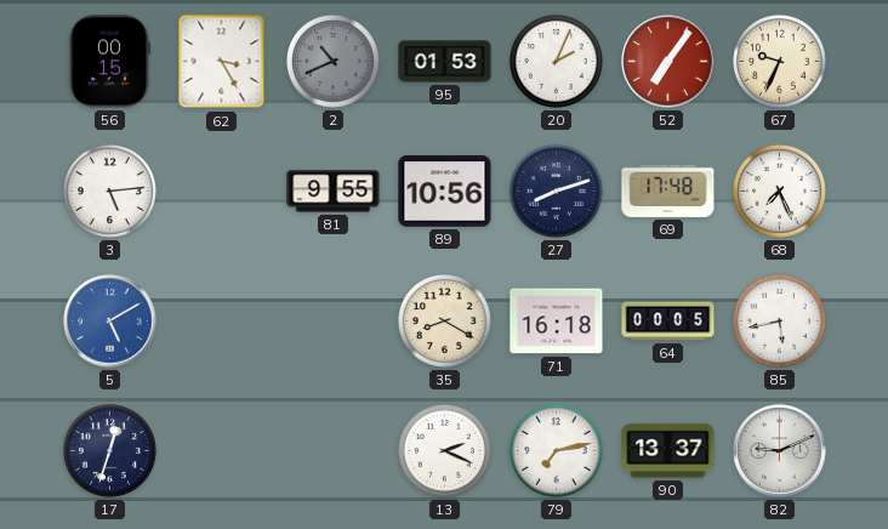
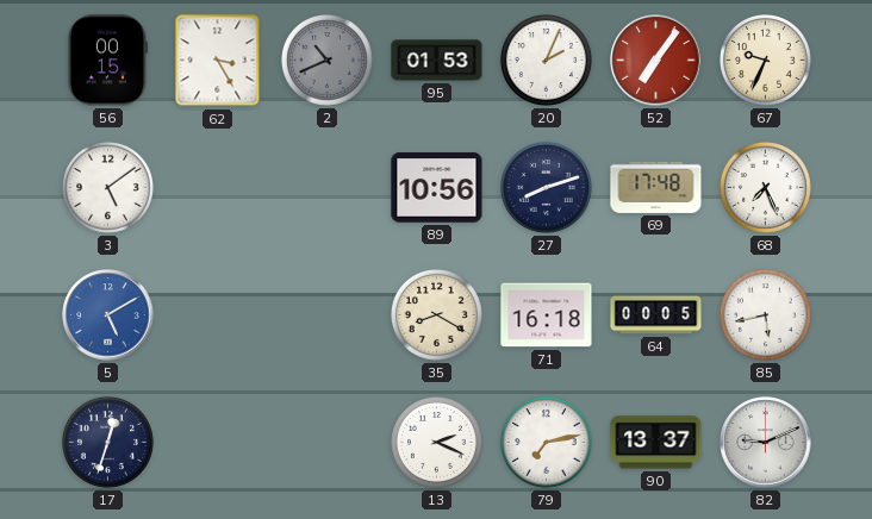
3: 5:14 -> 5:09 (107, 187)
81: 9:55 -> none (334, 192)
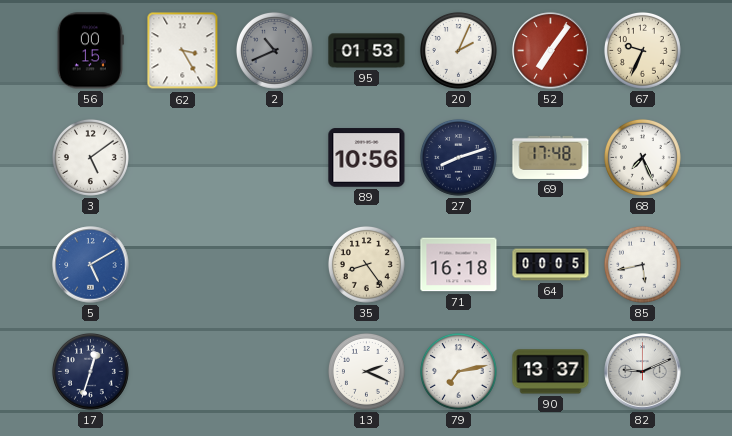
35: 8:20 -> 8:24 (366, 264)
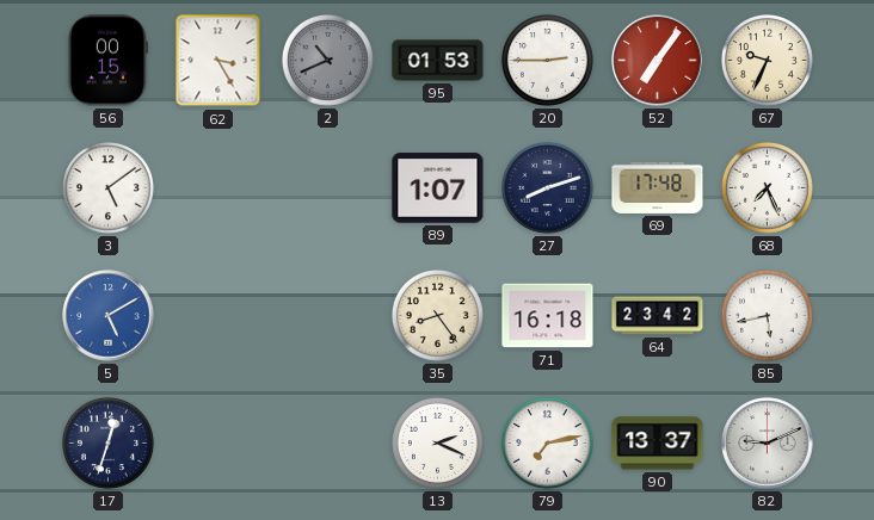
20: 2:04 -> 2:45 (547, 60)
89: 10:56 -> 1:07 (438, 188)
64: 00:05 -> 23:42 (658, 316)
